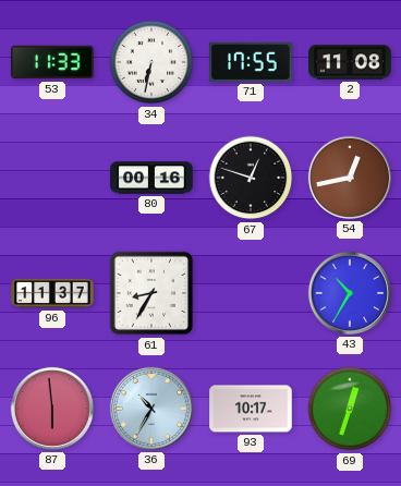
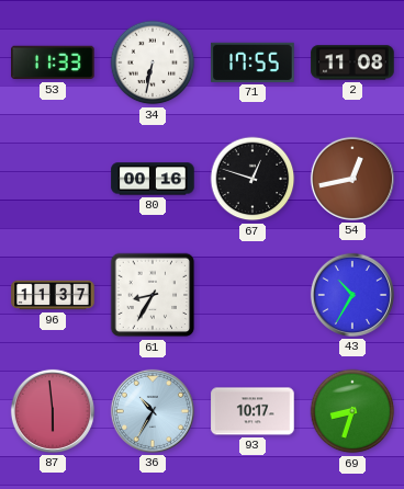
69: 12:33 -> 8:33 (352, 411)
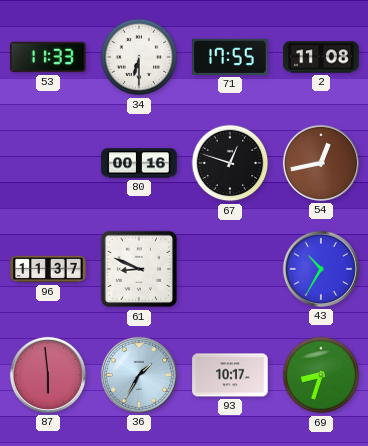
34: 6:32 -> 6:30 (139, 57)
61: 8:35 -> 8:49 (139, 269)
36: 10:35 -> 1:35 (139, 375)
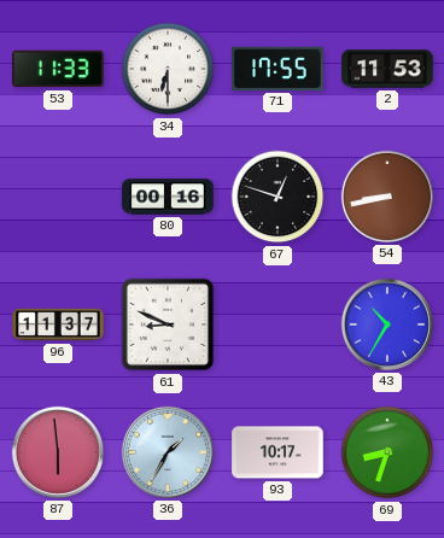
2: 11:08 -> 11:53 (387, 69)
54: 12:43 -> 8:43 (387, 197)
